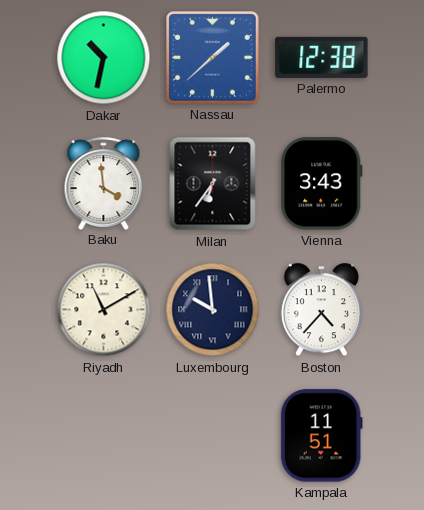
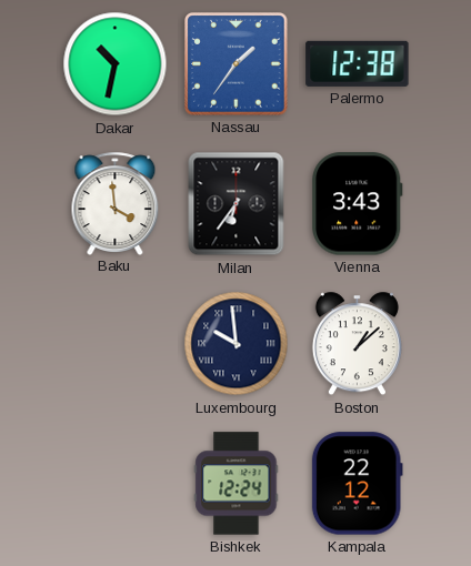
Nassau: 1:38 -> 1:36 (237, 64)
Riyadh: 11:10 -> none (104, 310)
Boston: 4:37 -> 1:08 (357, 344)
Bishkek: none -> 12:24 (237, 484)
Kampala: 11:51 -> 22:12 (357, 484)
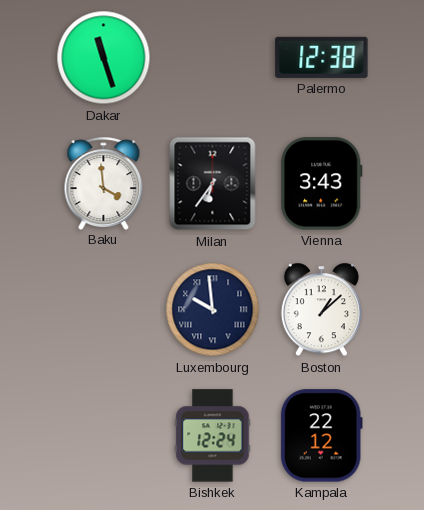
Dakar: 10:32 -> 11:27 (104, 58)
Nassau: 1:36 -> none (237, 64)
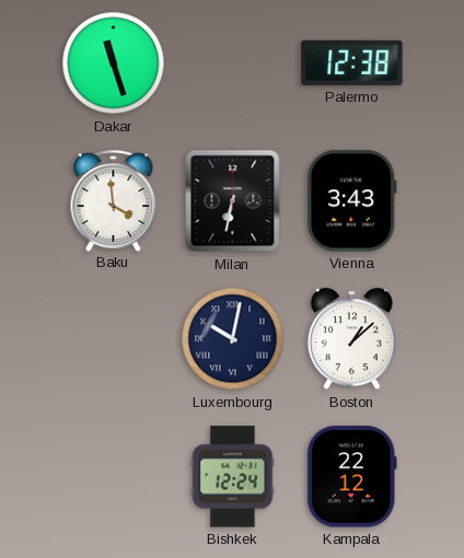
Milan: 6:36 -> 6:32 (233, 201)
Luxembourg: 9:59 -> 10:02 (233, 339)
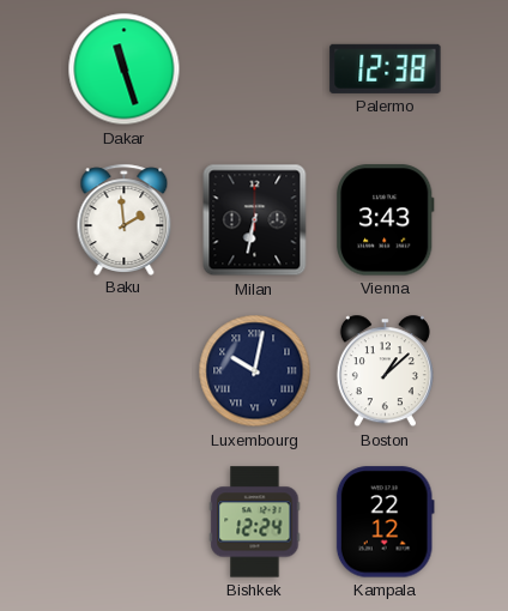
Baku: 3:59 -> 1:59 (125, 219)
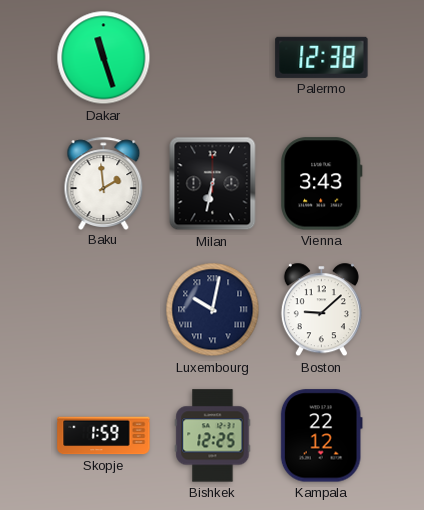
Boston: 1:08 -> 9:08 (321, 310)
Skopje: none -> 1:59 (104, 436)
Bishkek: 12:24 -> 12:25 (213, 436)
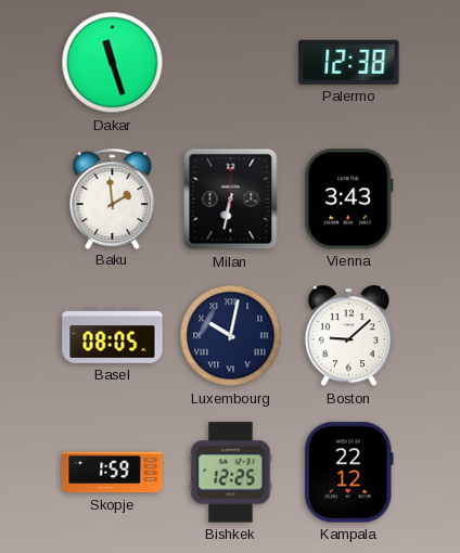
Basel: none -> 08:05 (113, 336)
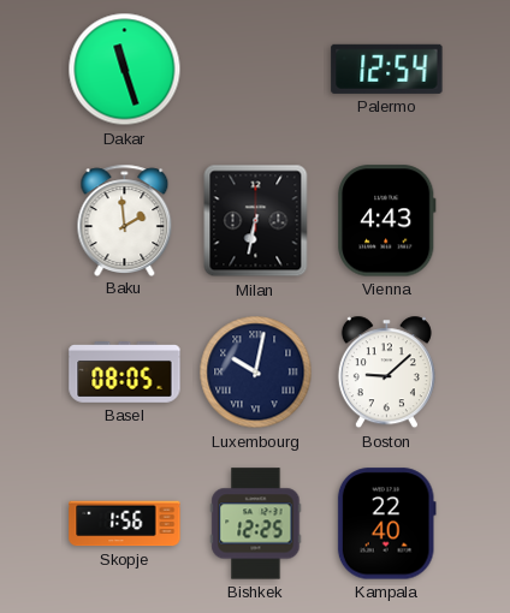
Palermo: 12:38 -> 12:54 (387, 69)
Vienna: 3:43 -> 4:43 (387, 221)
Skopje: 1:59 -> 1:56 (125, 524)
Kampala: 22:12 -> 22:40 (386, 524)
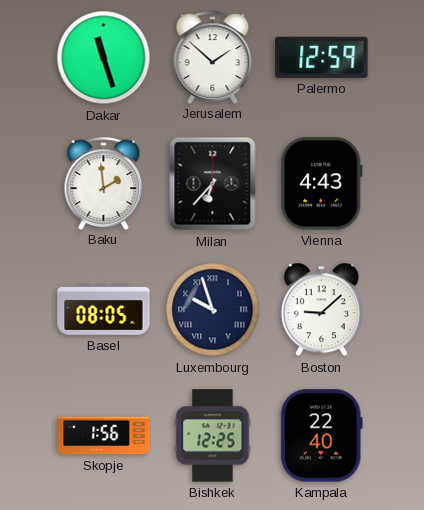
Jerusalem: none -> 1:52 (213, 57)
Palermo: 12:54 -> 12:59 (322, 57)
Milan: 6:32 -> 6:37 (213, 184)
Luxembourg: 10:02 -> 9:57 (213, 310)
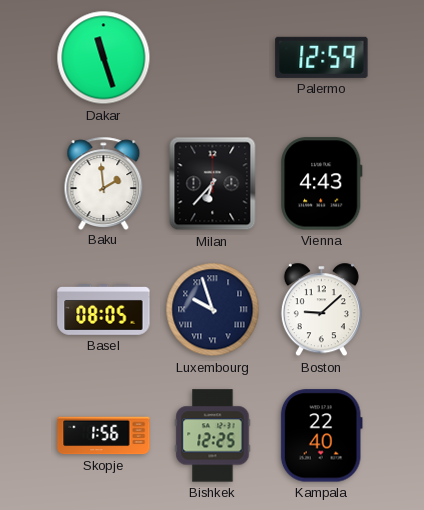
Jerusalem: 1:52 -> none (213, 57)
